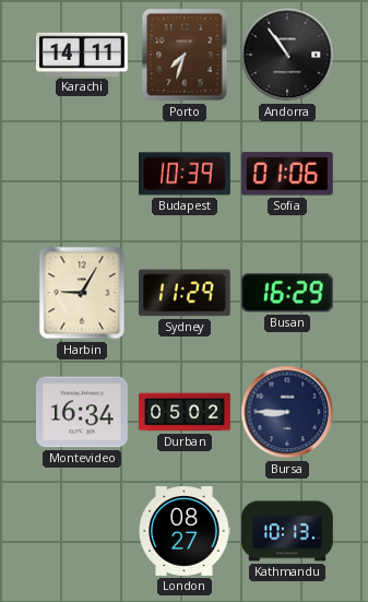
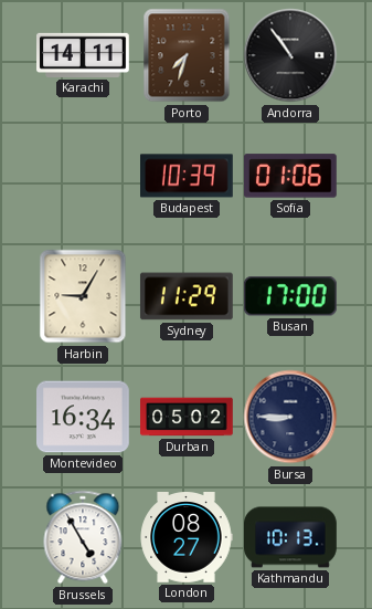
Busan: 16:29 -> 17:00 (290, 296)
Brussels: none -> 4:55 (83, 537)
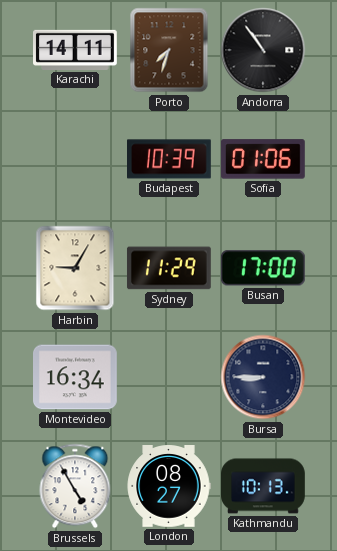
Durban: 05:02 -> none (188, 417)
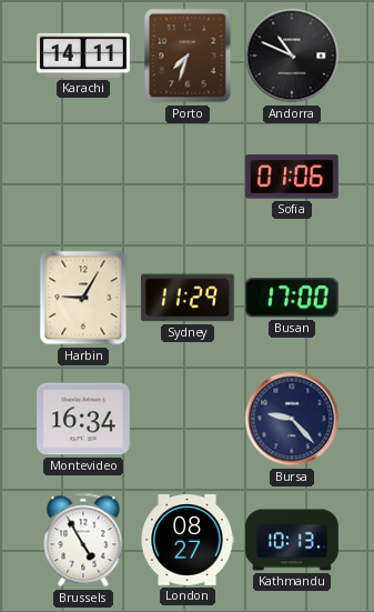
Andorra: 10:54 -> 10:49 (292, 56)
Budapest: 10:39 -> none (170, 159)
Bursa: 8:45 -> 9:23 (292, 419)
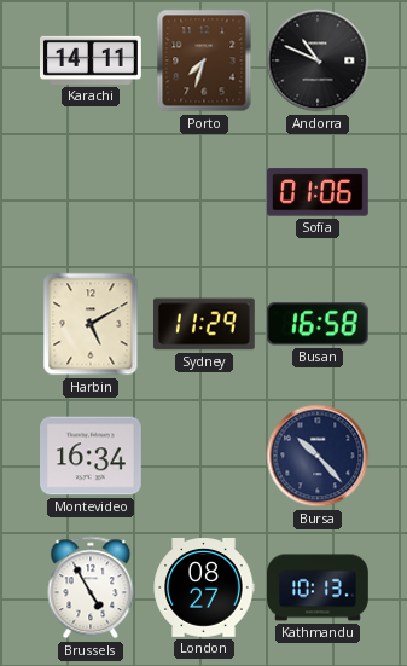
Harbin: 9:05 -> 5:10 (91, 324)
Busan: 17:00 -> 16:58 (318, 324)
Bursa: 9:23 -> 10:23 (318, 456)
